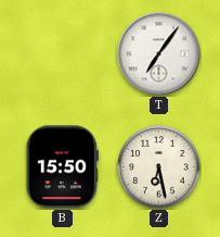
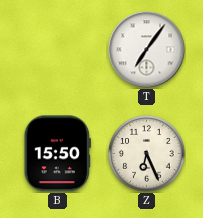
Z: 6:28 -> 6:26 (147, 154)
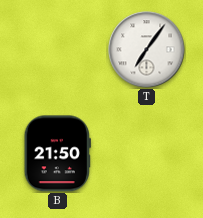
B: 15:50 -> 21:50 (57, 154)
Z: 6:26 -> none (147, 154)
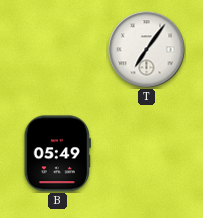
B: 21:50 -> 05:49 (57, 154)
